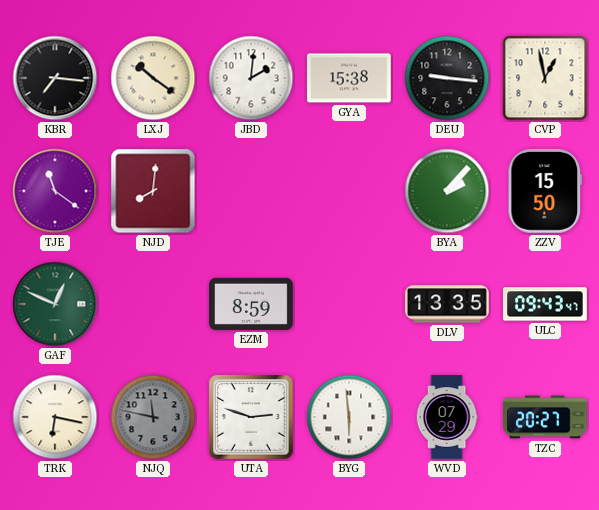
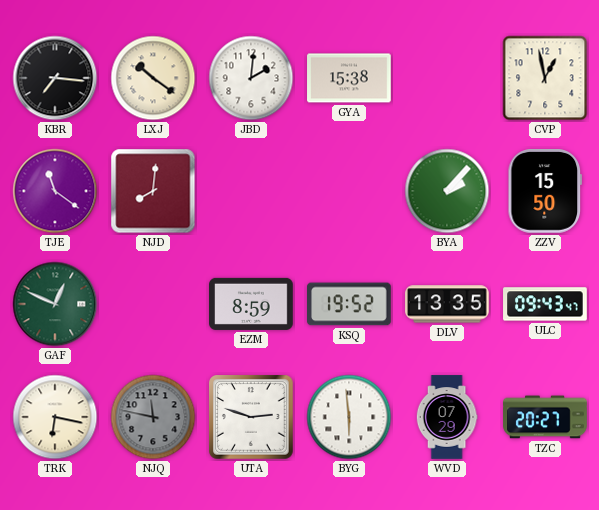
DEU: 9:16 -> none (447, 78)
KSQ: none -> 19:52 (350, 304)
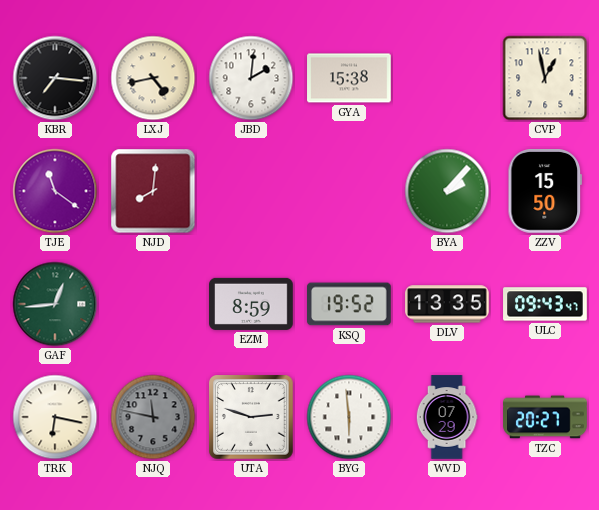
LXJ: 10:21 -> 4:43 (153, 78)
GAF: 12:49 -> 12:44 (55, 304)
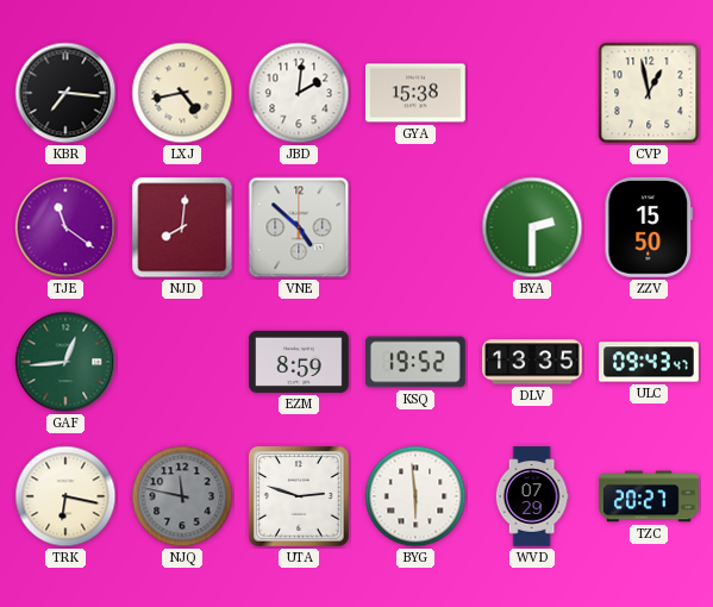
VNE: none -> 4:52 (299, 227)
BYA: 2:07 -> 2:30 (532, 227)
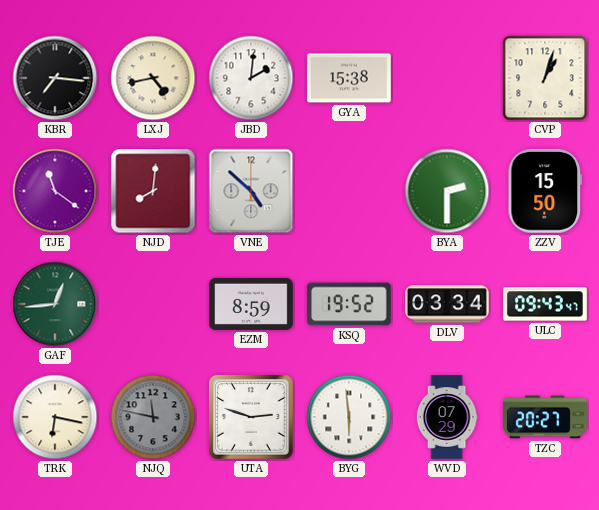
CVP: 12:58 -> 1:03 (545, 78)
DLV: 13:35 -> 03:34 (447, 304)
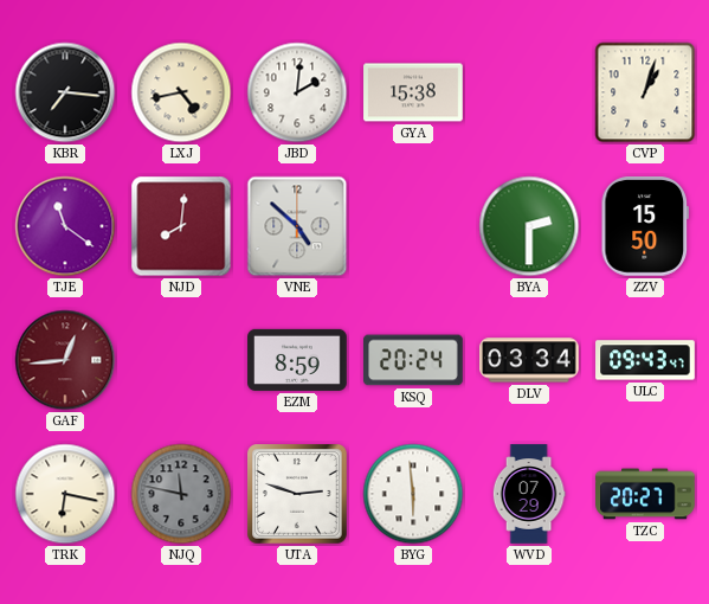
GAF dial: green -> burgundy (65, 360)
KSQ: 19:52 -> 20:24 (414, 360)
